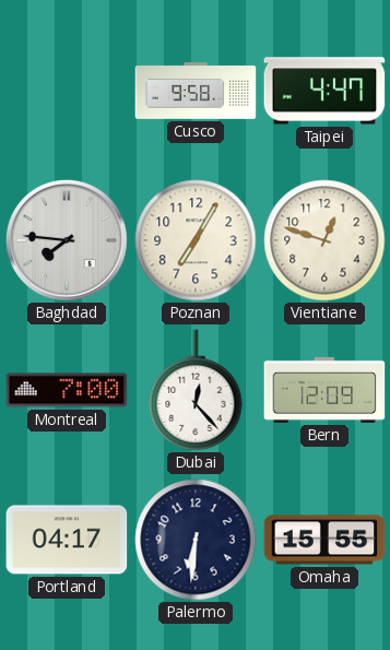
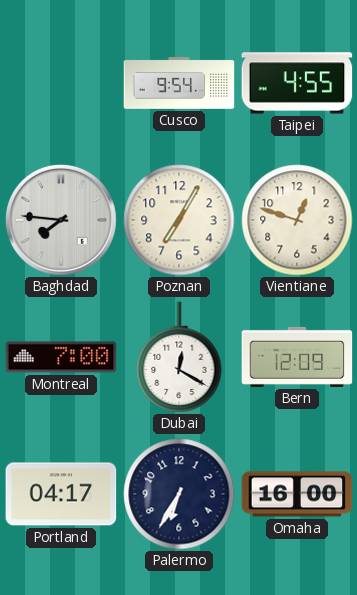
Cusco: 9:58 -> 9:54 (179, 83)
Taipei: 4:47 -> 4:55 (297, 83)
Dubai: 12:23 -> 12:20 (179, 357)
Palermo: 6:31 -> 6:35 (179, 494)
Omaha: 15:55 -> 16:00 (297, 494)
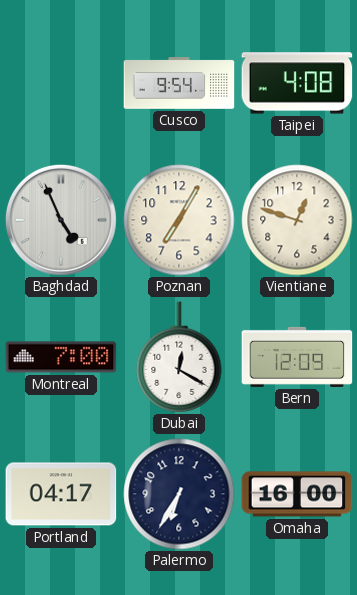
Taipei: 4:55 -> 4:08 (297, 83)
Baghdad: 7:46 -> 4:56 (61, 220)
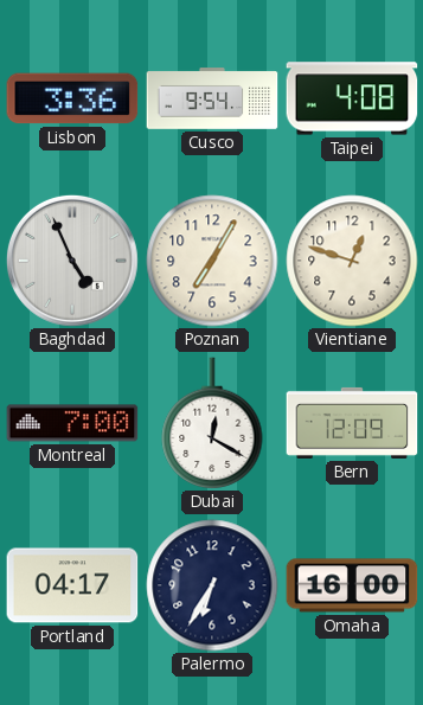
Lisbon: none -> 3:36 (72, 98)
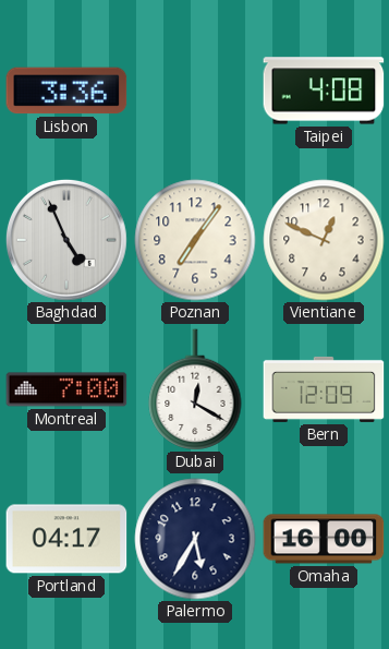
Cusco: 9:54 -> none (212, 98)
Poznan: 7:05 -> 7:06 (195, 240)
Vientiane: 12:48 -> 12:49 (324, 240)
Palermo: 6:35 -> 5:35 (195, 539)
